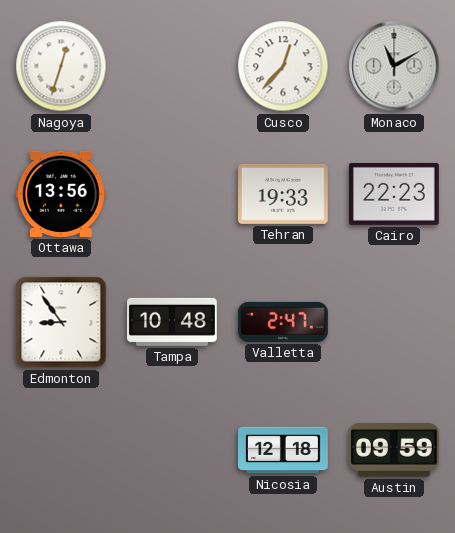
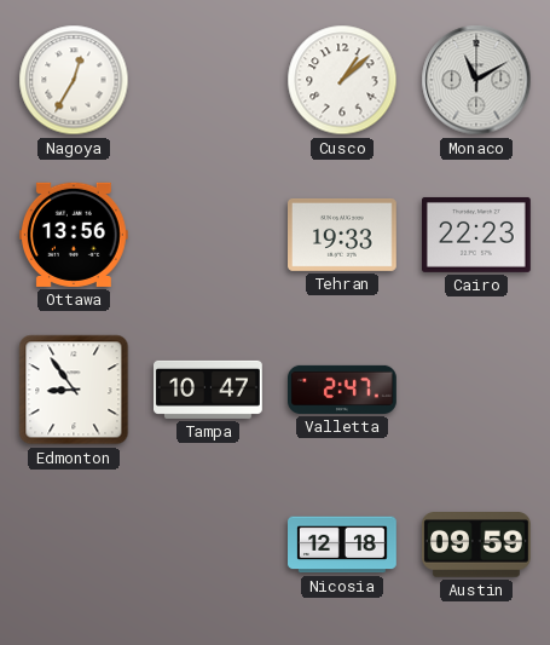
Nagoya: 12:33 -> 12:35 (74, 80)
Cusco: 12:37 -> 1:08 (342, 80)
Tampa: 10:48 -> 10:47 (209, 390)
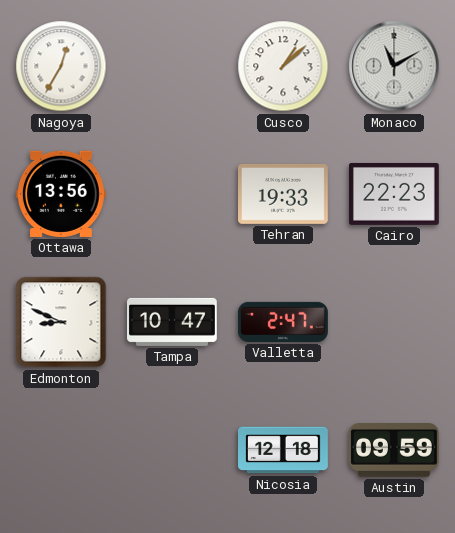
Edmonton: 8:54 -> 8:49 (61, 322)
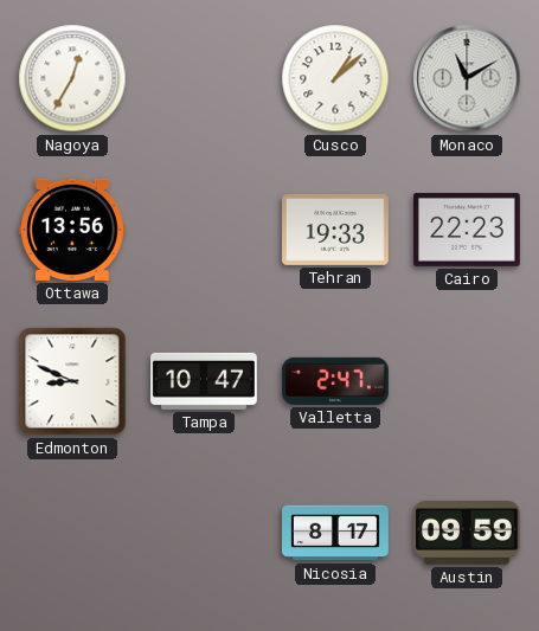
Nicosia: 12:18 -> 8:17 (336, 533)
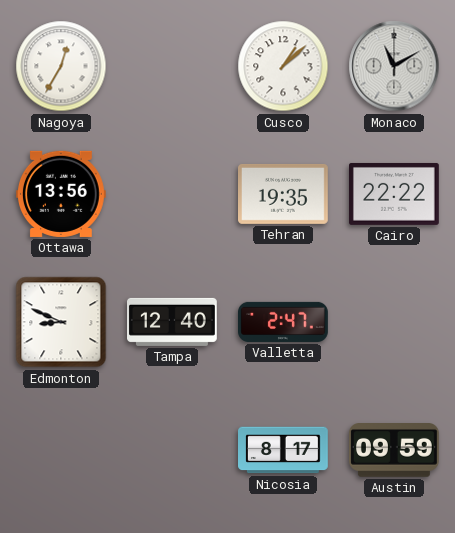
Tehran: 19:33 -> 19:35 (284, 194)
Cairo: 22:23 -> 22:22 (395, 194)
Tampa: 10:47 -> 12:40 (173, 322)
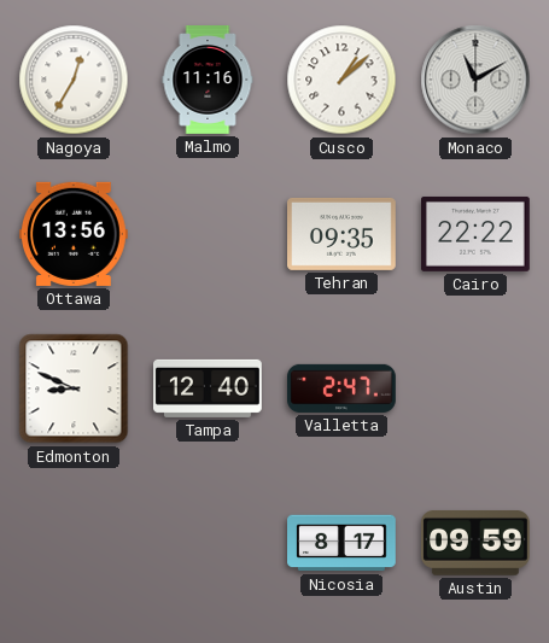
Malmo: none -> 11:16 (208, 81)
Tehran: 19:35 -> 09:35 (343, 234)
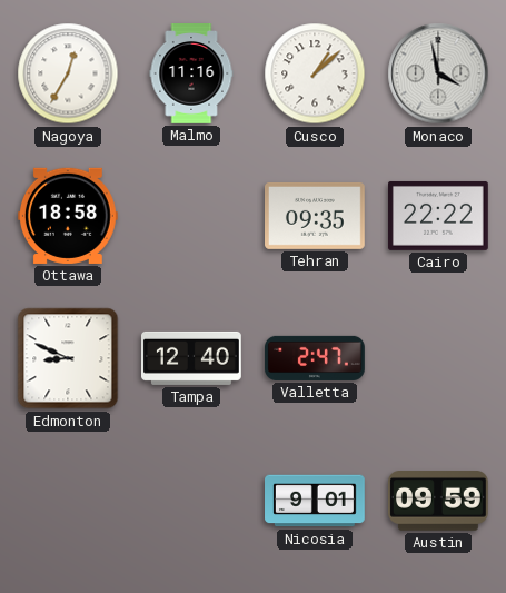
Monaco: 11:10 -> 3:58 (438, 73)
Ottawa: 13:56 -> 18:58 (68, 216)
Nicosia: 8:17 -> 9:01 (316, 501)
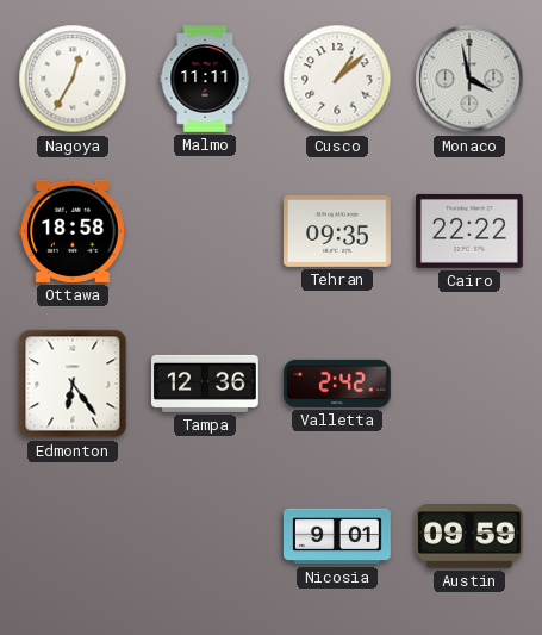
Malmo: 11:16 -> 11:11 (205, 80)
Edmonton: 8:49 -> 6:24 (73, 384)
Tampa: 12:40 -> 12:36 (206, 384)
Valletta: 2:47 -> 2:42 (338, 384)
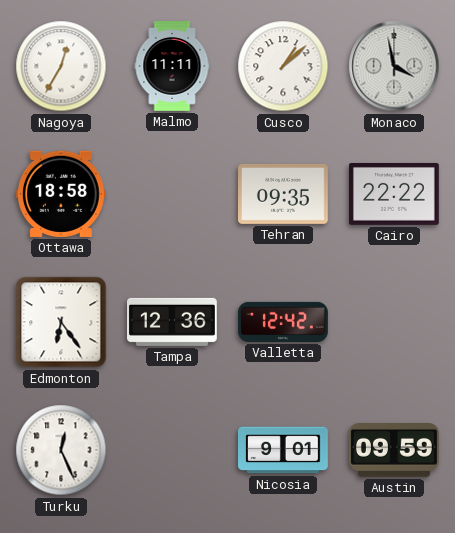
Valletta: 2:42 -> 12:42 (284, 322)
Turku: none -> 12:26 (61, 450)
